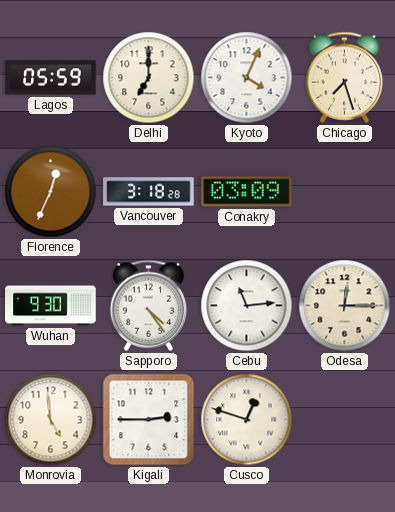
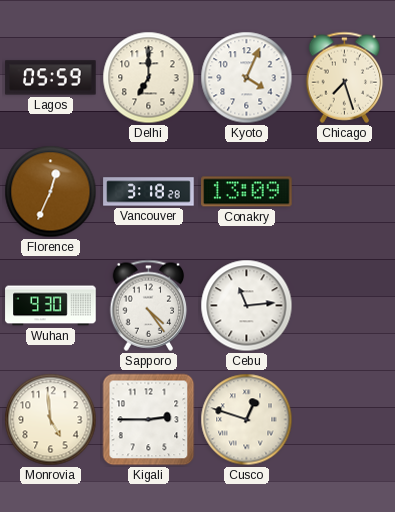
Conakry: 03:09 -> 13:09 (247, 192)
Odesa: 12:15 -> none (345, 306)
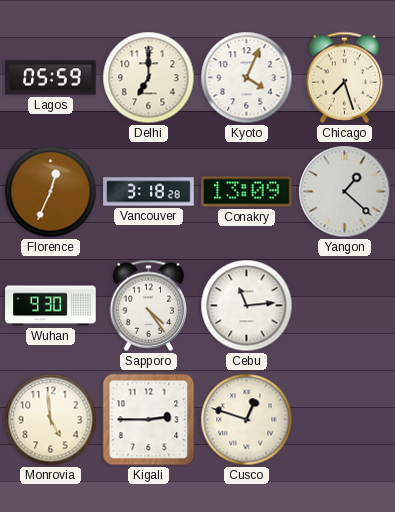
Yangon: none -> 1:22 (345, 192)
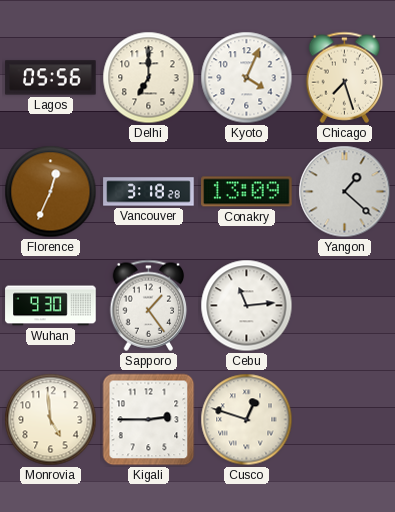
Lagos: 05:59 -> 05:56 (51, 78)
Sapporo: 4:24 -> 1:24 (149, 305)
